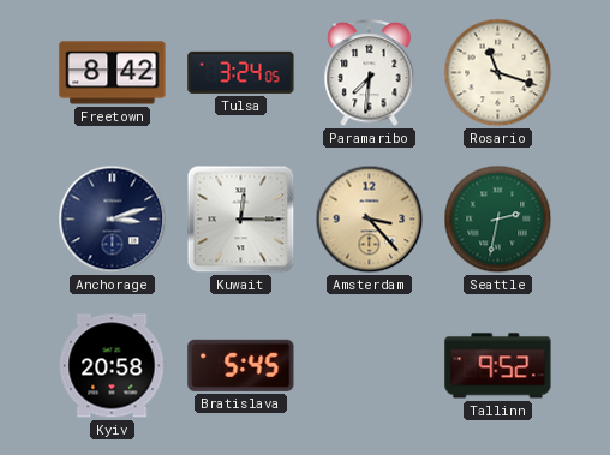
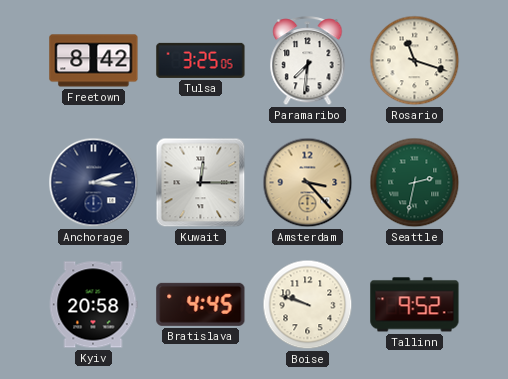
Tulsa: 3:24 -> 3:25 (201, 60)
Bratislava: 5:45 -> 4:45 (201, 304)
Boise: none -> 9:48 (308, 305)
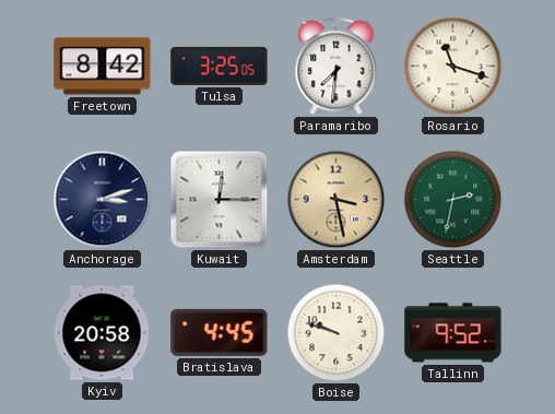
Amsterdam: 3:23 -> 3:28 (336, 200)
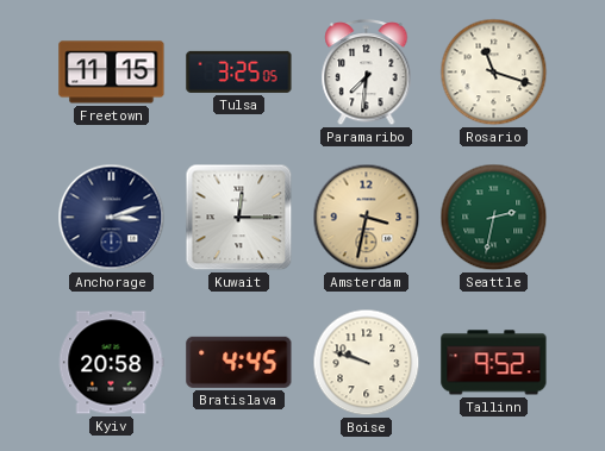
Freetown: 8:42 -> 11:15 (112, 73)
Amsterdam: 3:28 -> 3:32 (367, 218)
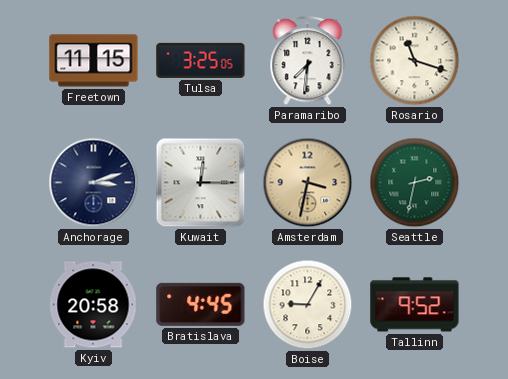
Boise: 9:48 -> 9:05 (308, 305)
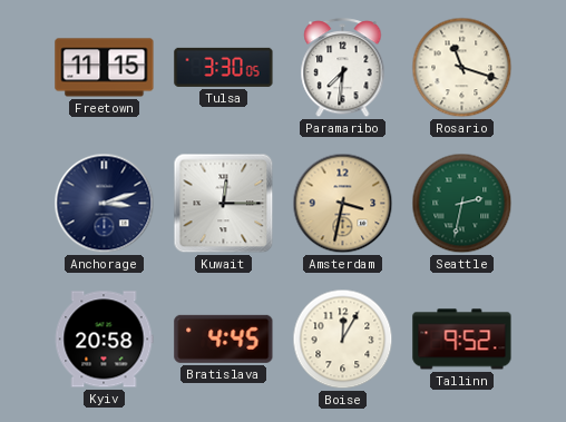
Tulsa: 3:25 -> 3:30 (224, 67)
Boise: 9:05 -> 12:05 (343, 340)
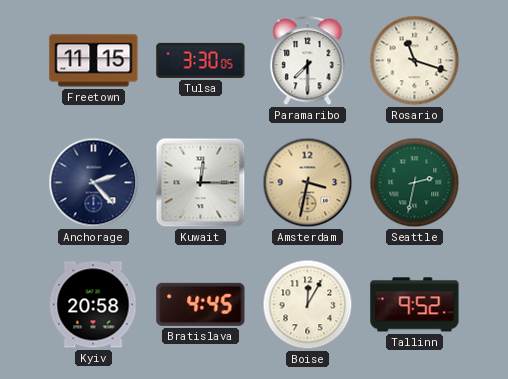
Paramaribo: 7:31 -> 7:30 (308, 61)
Anchorage: 3:12 -> 2:23 (94, 183)
